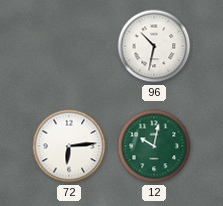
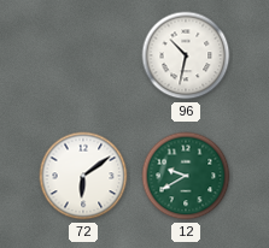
72: 6:14 -> 6:09 (83, 176)
12: 10:02 -> 9:40 (186, 176)
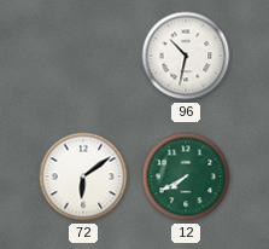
12: 9:40 -> 7:40 (186, 176)
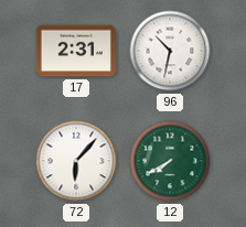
17: none -> 2:31 (76, 51)
72: 6:09 -> 6:07 (76, 161)
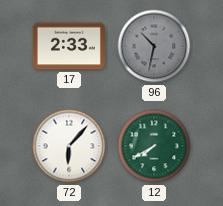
17: 2:31 -> 2:33 (69, 46)
96 dial: white -> grey (154, 46)
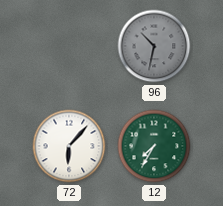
17: 2:33 -> none (69, 46)
12: 7:40 -> 7:35 (154, 146)
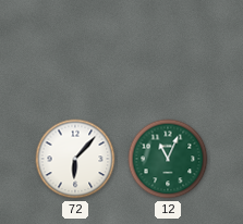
96: 10:32 -> none (154, 46)
12: 7:35 -> 11:04 (168, 159)
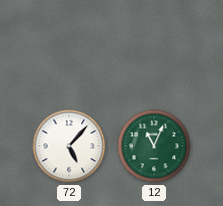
72: 6:07 -> 5:07 (69, 146)
